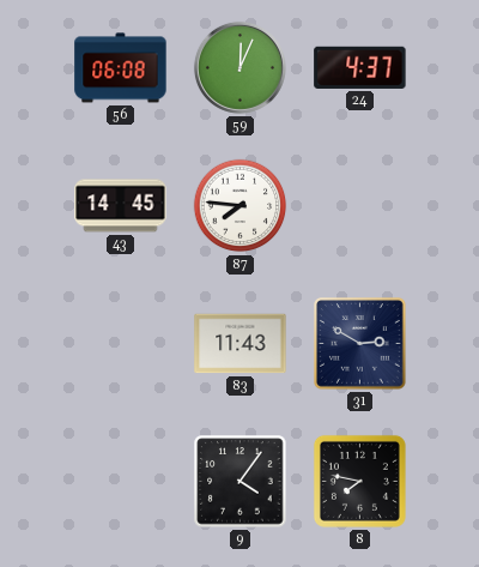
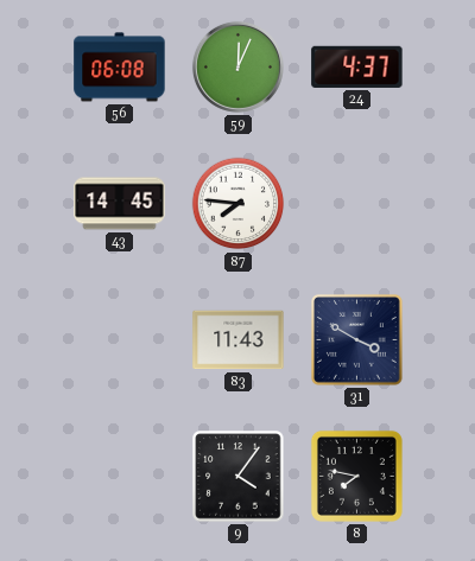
31: 2:50 -> 3:50 (357, 340)
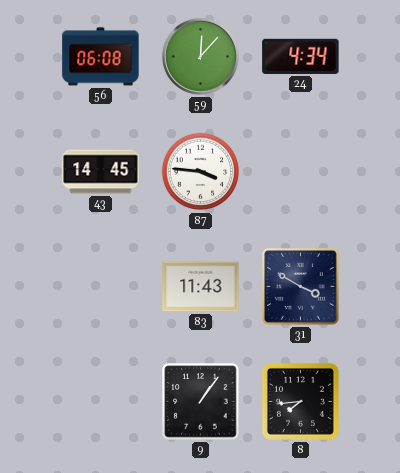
59: 12:04 -> 12:07 (200, 56)
24: 4:37 -> 4:34 (301, 56)
87: 7:46 -> 3:46 (201, 172)
9: 4:06 -> 1:06 (201, 402)
8: 7:47 -> 7:44 (300, 401)
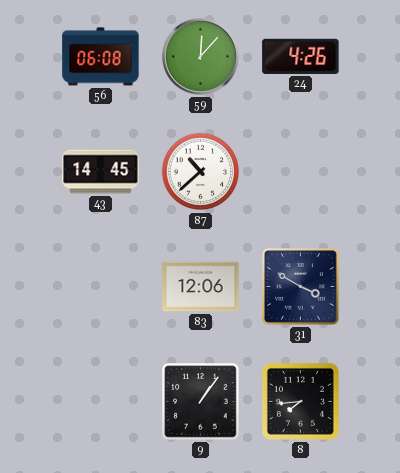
24: 4:34 -> 4:26 (301, 56)
87: 3:46 -> 10:38 (201, 172)
83: 11:43 -> 12:06 (201, 287)
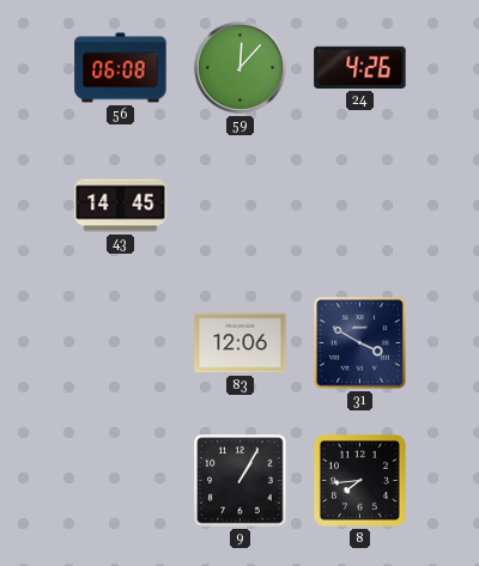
87: 10:38 -> none (201, 172)
9: 1:06 -> 1:05 (241, 481)
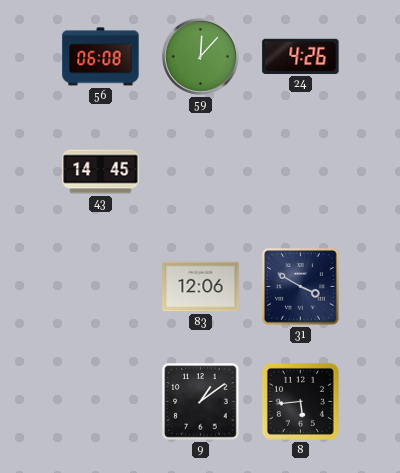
9: 1:05 -> 1:09 (201, 402)
8: 7:44 -> 5:44 (300, 401)
